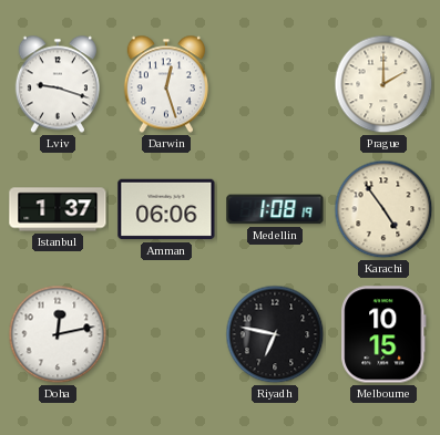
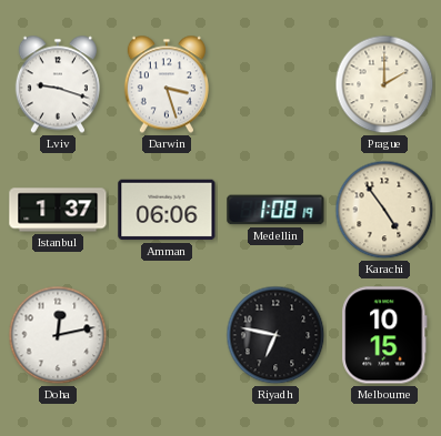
Darwin: 12:27 -> 3:27 (167, 84)
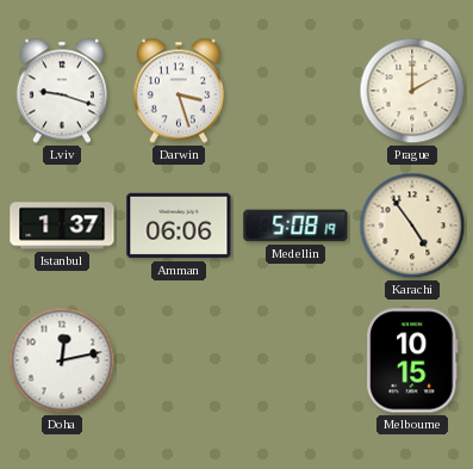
Medellin: 1:08 -> 5:08 (295, 226)
Riyadh: 6:47 -> none (275, 335)
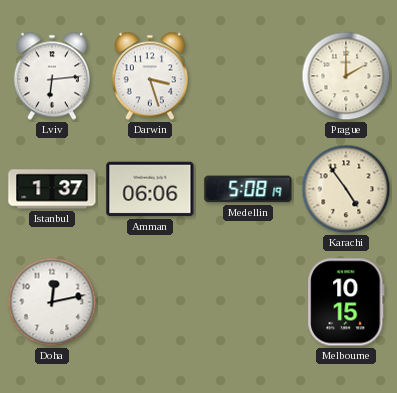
Lviv: 9:18 -> 6:14 (52, 76)
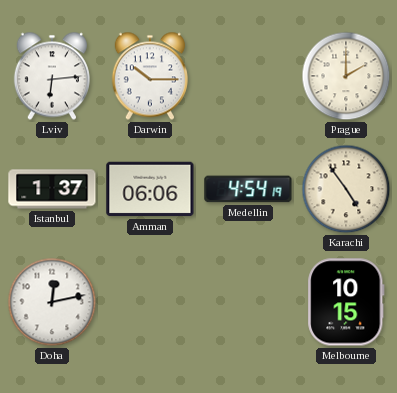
Darwin: 3:27 -> 10:15 (150, 76)
Medellin: 5:08 -> 4:54 (248, 189)
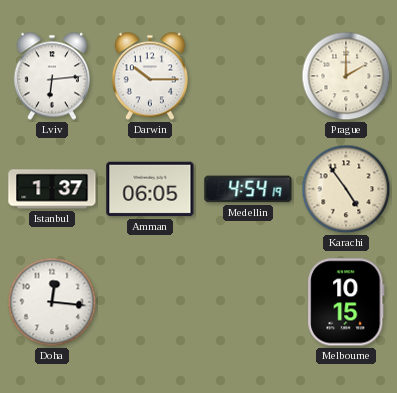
Amman: 06:06 -> 06:05 (150, 189)
Doha: 12:13 -> 12:16 (52, 302)
